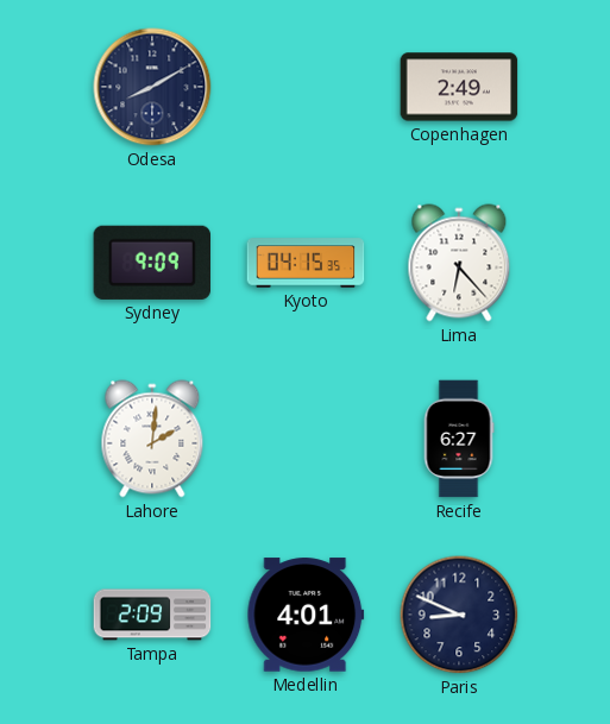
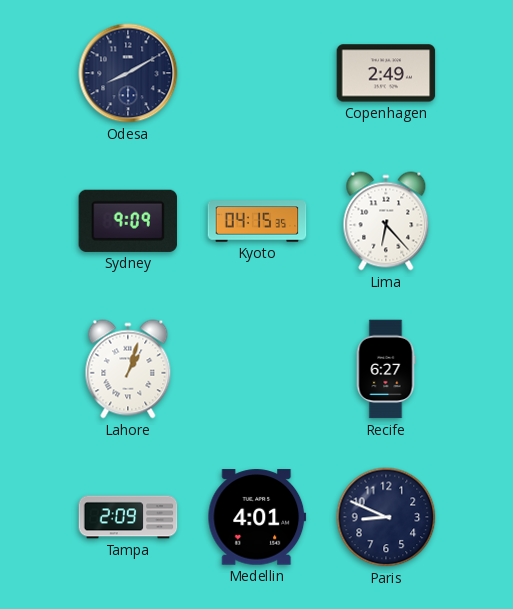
Lahore: 2:01 -> 1:03 (128, 369)
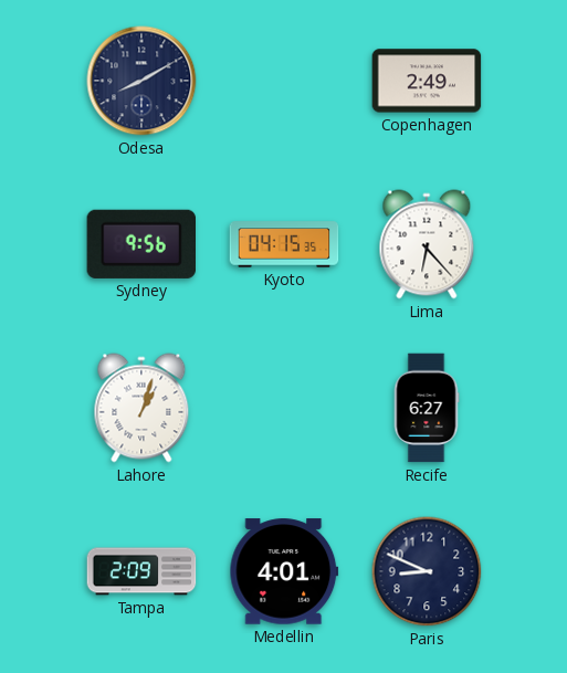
Sydney: 9:09 -> 9:56 (141, 244)
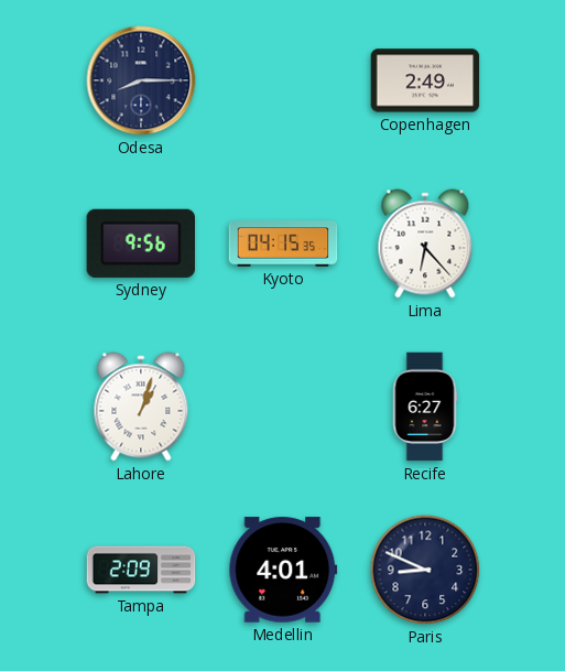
Odesa: 8:10 -> 8:15 (141, 80)
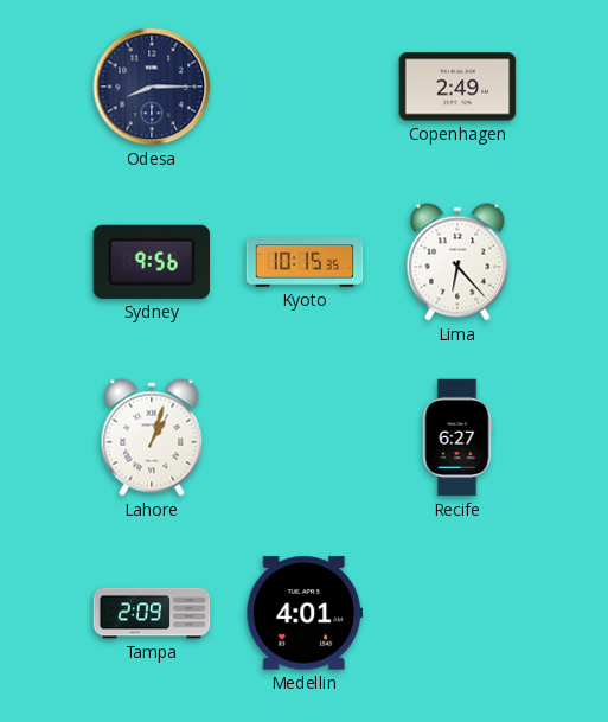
Kyoto: 04:15 -> 10:15 (305, 262)
Paris: 8:49 -> none (425, 570)
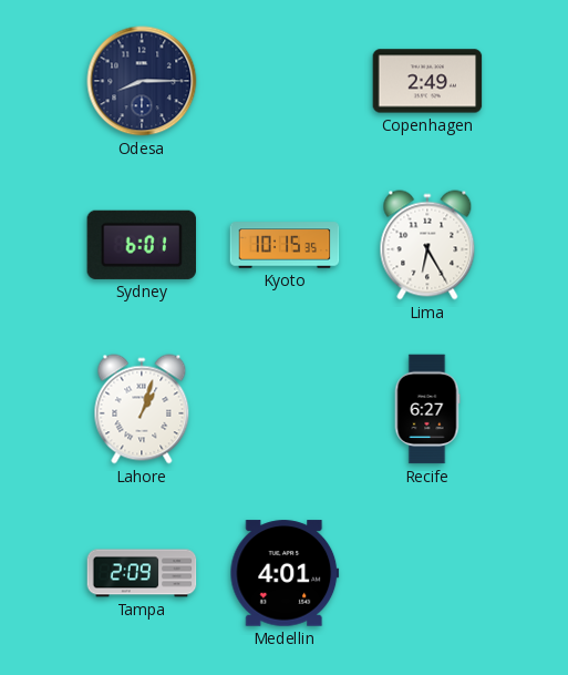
Sydney: 9:56 -> 6:01 (142, 245)
Lima: 6:23 -> 6:25 (427, 245)
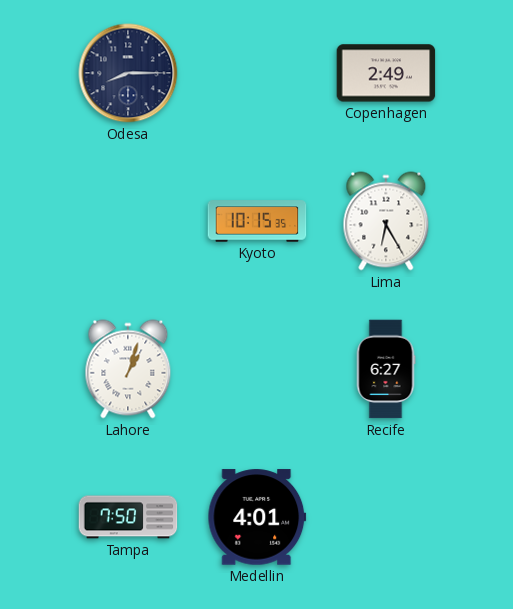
Sydney: 6:01 -> none (142, 245)
Tampa: 2:09 -> 7:50 (128, 517)
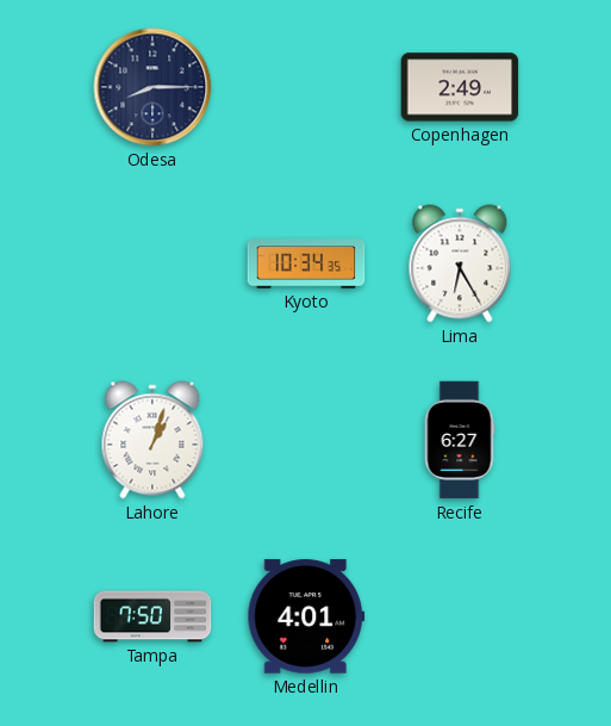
Kyoto: 10:15 -> 10:34 (306, 263)
